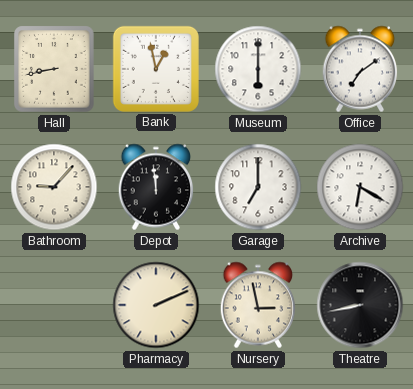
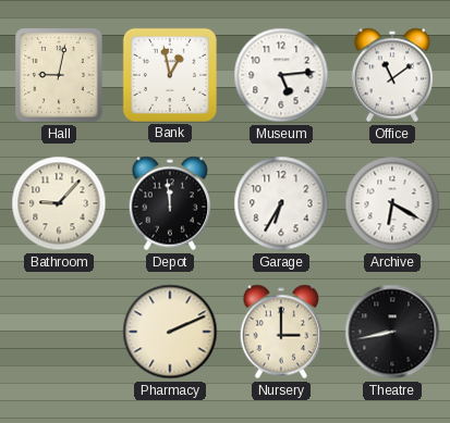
Hall: 8:43 -> 9:02 (59, 75)
Museum: 6:00 -> 5:14 (281, 75)
Office: 7:09 -> 11:09 (392, 75)
Garage: 7:00 -> 6:35 (281, 203)
Nursery: 2:58 -> 3:00 (281, 332)
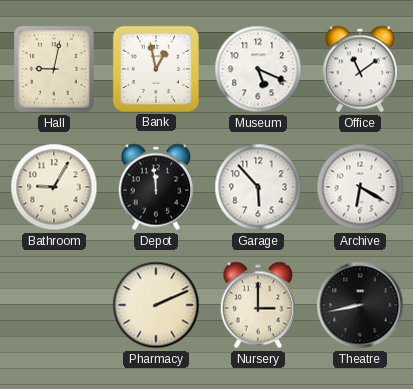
Museum: 5:14 -> 5:19 (258, 69)
Bathroom: 9:07 -> 9:05 (54, 187)
Garage: 6:35 -> 5:53 (258, 187)
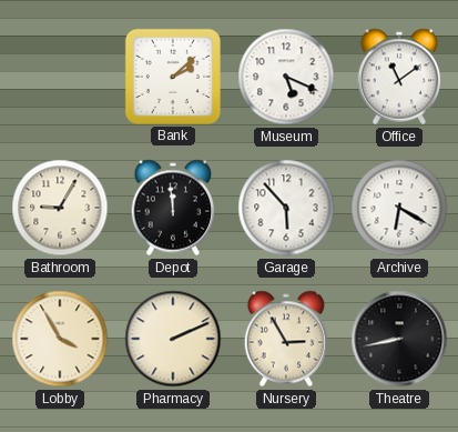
Hall: 9:02 -> none (54, 69)
Bank: 12:58 -> 2:08 (173, 77)
Lobby: none -> 3:55 (60, 339)
Nursery: 3:00 -> 2:55 (286, 339)
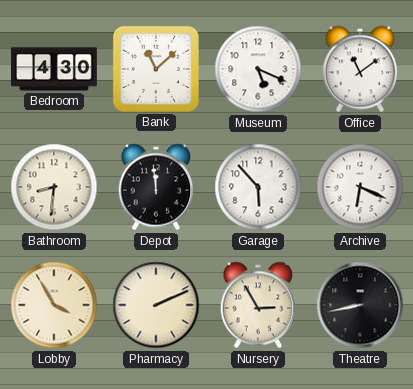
Bedroom: none -> 4:30 (55, 69)
Bank: 2:08 -> 11:08 (156, 69)
Bathroom: 9:05 -> 8:31 (54, 187)
Archive: 6:20 -> 6:19 (360, 187)
